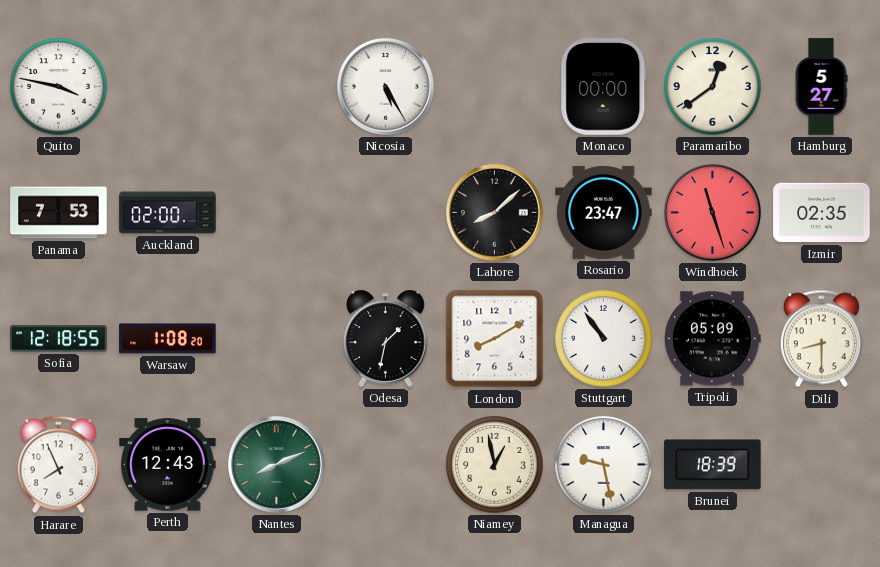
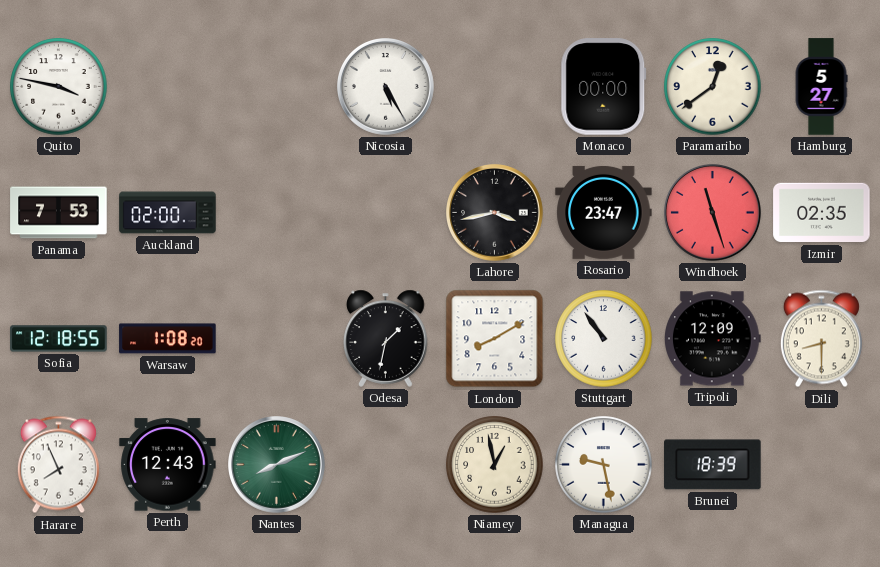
Lahore: 8:08 -> 3:43 (495, 213)
Tripoli: 05:09 -> 12:09 (713, 339)
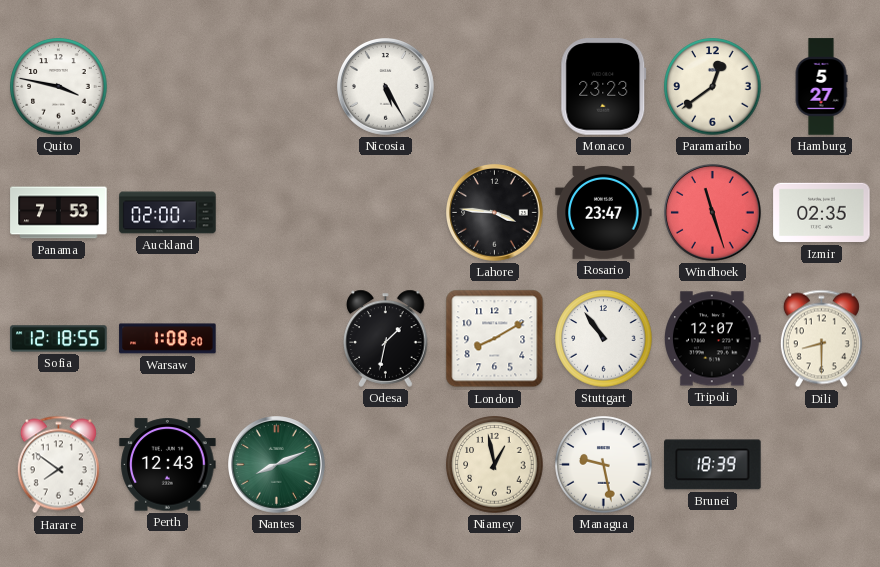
Monaco: 00:00 -> 23:23 (604, 87)
Lahore: 3:43 -> 3:46 (495, 213)
Tripoli: 12:09 -> 12:07 (713, 339)
Harare: 7:56 -> 7:51 (58, 465)
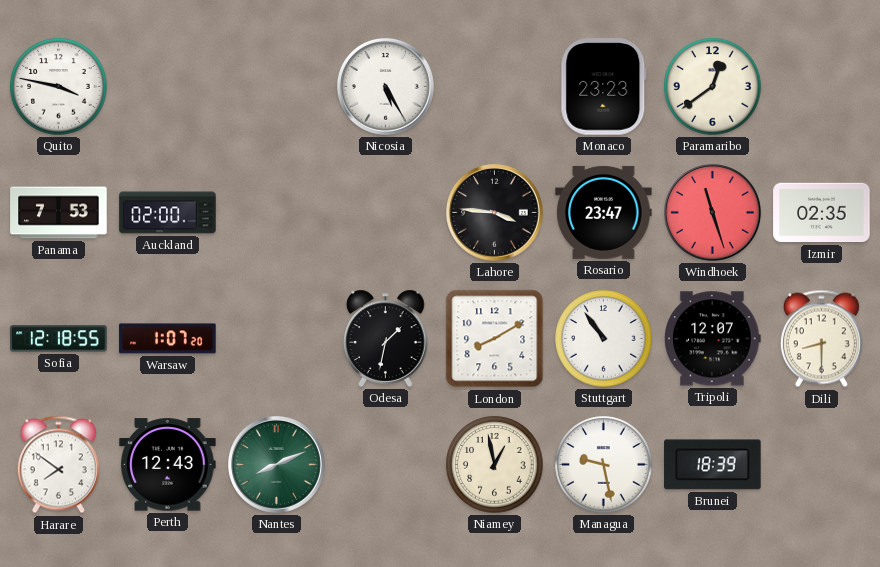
Hamburg: 5:27 -> none (821, 87)
Warsaw: 1:08 -> 1:07 (168, 339)
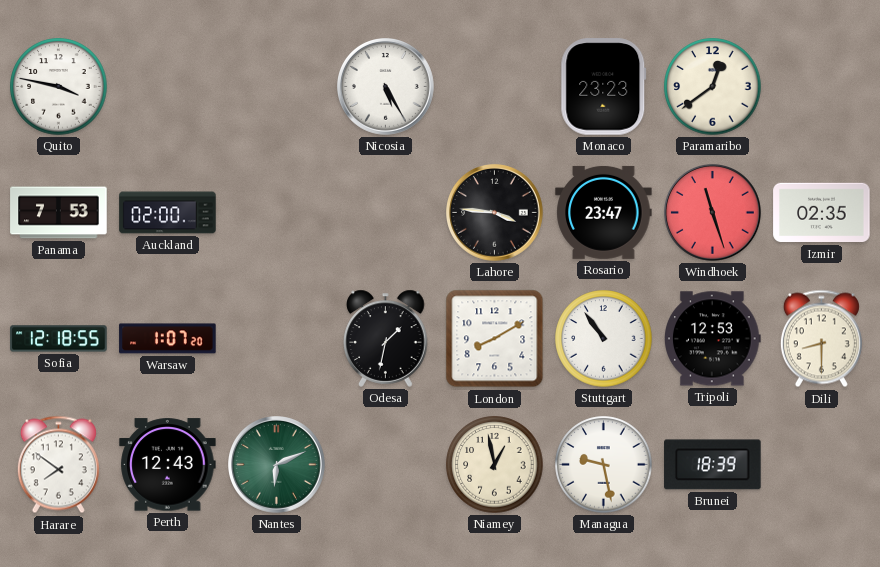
Tripoli: 12:07 -> 12:53 (713, 339)
Nantes: 8:11 -> 6:11 (277, 465)
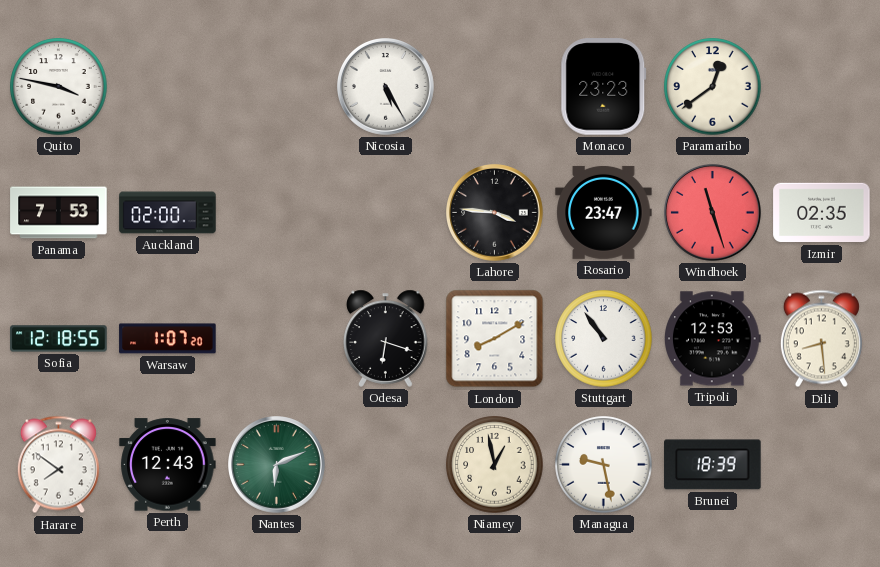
Odesa: 1:32 -> 6:18 (386, 338)
Dili: 8:30 -> 8:29 (821, 339)
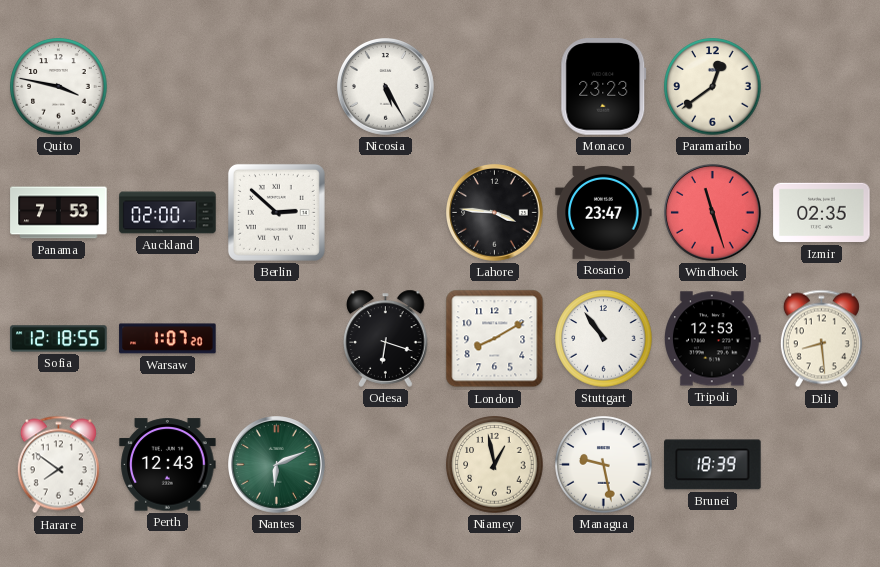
Berlin: none -> 2:52 (276, 212)
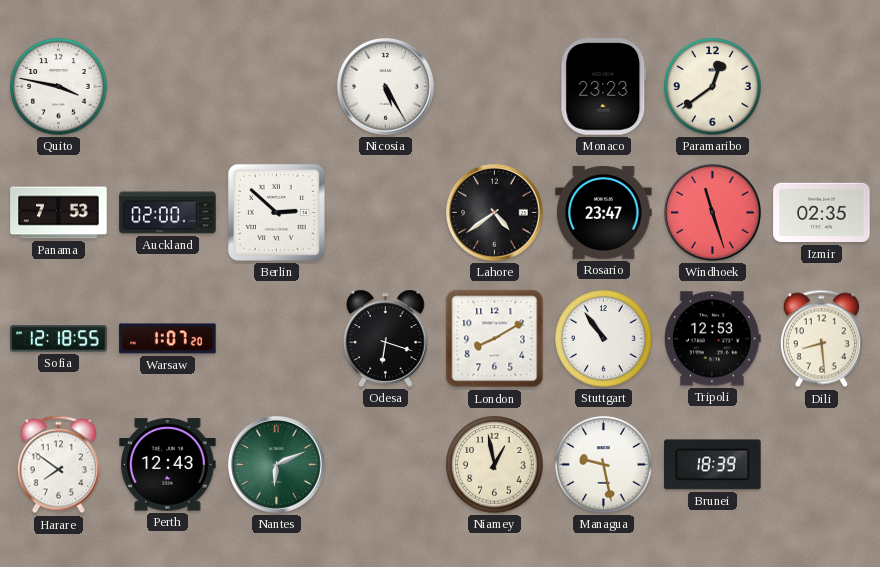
Lahore: 3:46 -> 4:39 (495, 213)
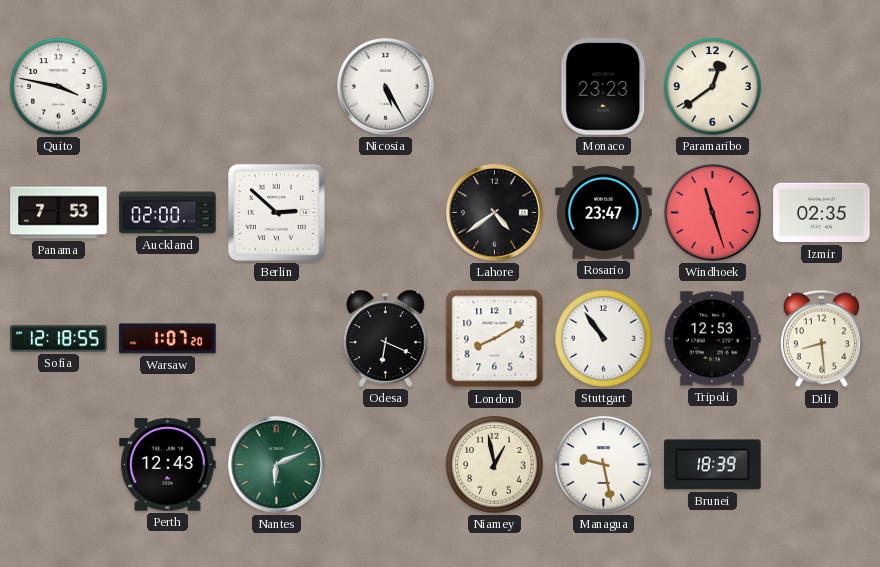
Odesa: 6:18 -> 6:19 (386, 338)
Harare: 7:51 -> none (58, 465)
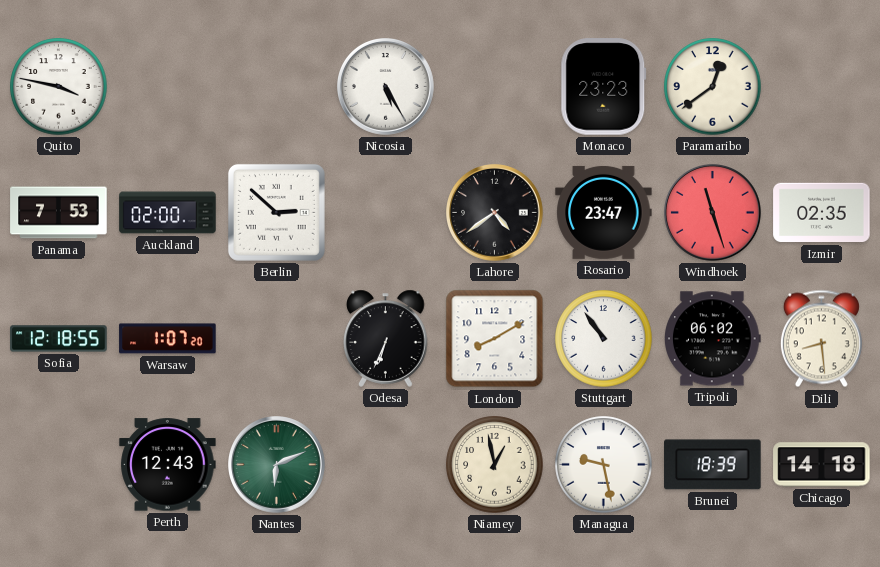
Odesa: 6:19 -> 6:34 (386, 338)
Tripoli: 12:53 -> 06:02 (713, 339)
Chicago: none -> 14:18 (822, 465)
